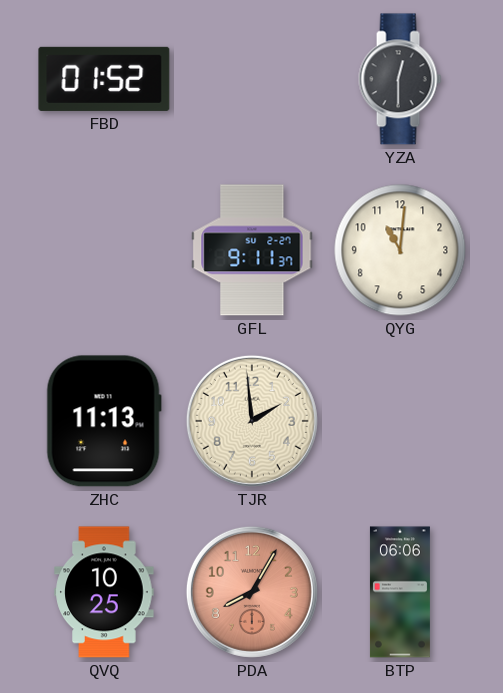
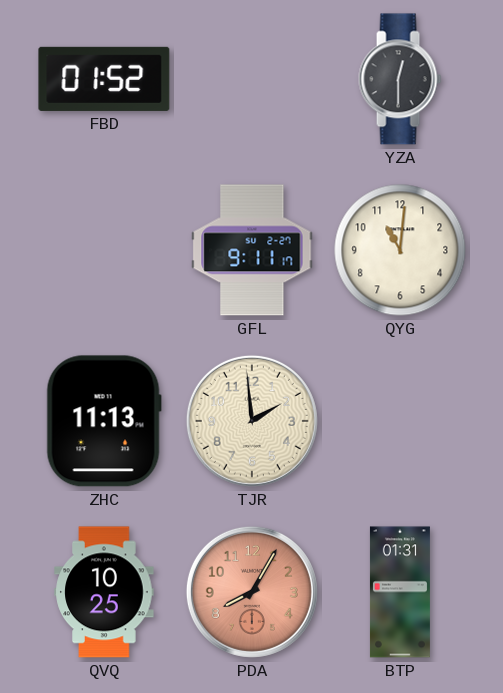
GFL: 9:11:37 -> 9:11:17 (252, 250)
BTP: 06:06 -> 01:31 (400, 592)
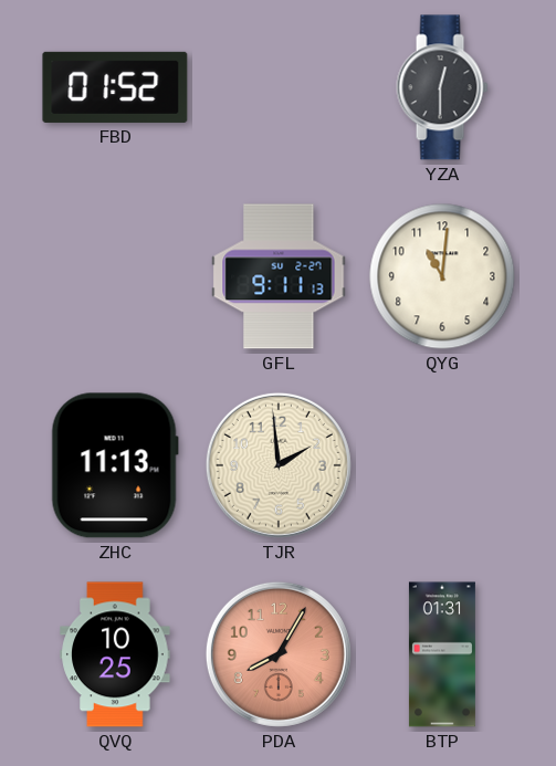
GFL: 9:11:17 -> 9:11:13 (279, 276)
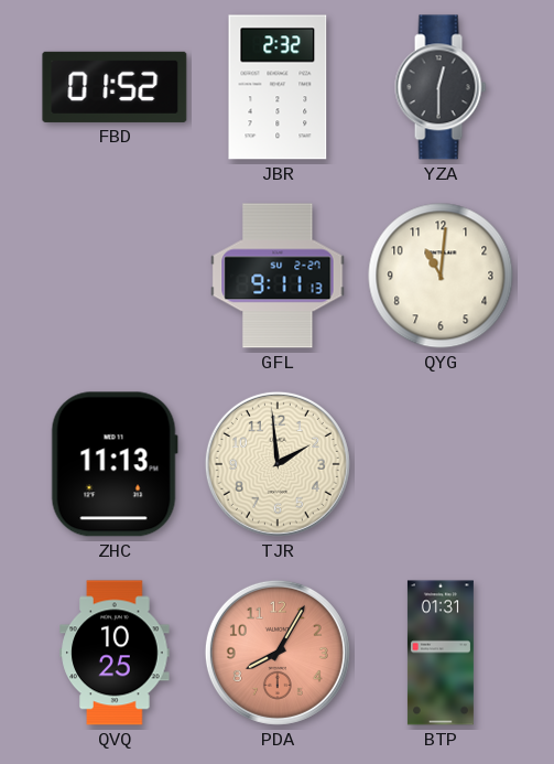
JBR: none -> 2:32 (278, 87)
